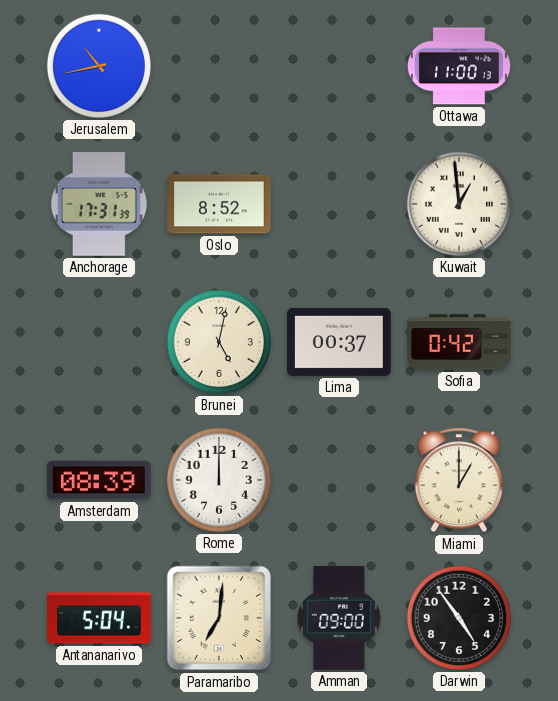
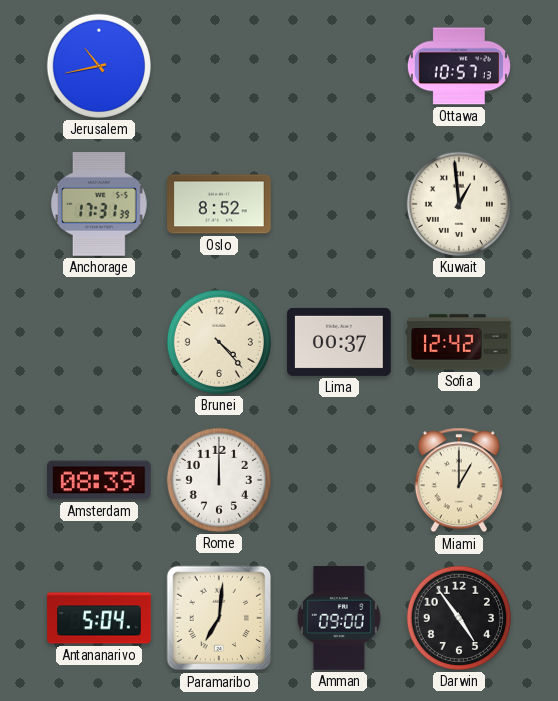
Ottawa: 11:00 -> 10:57 (459, 66)
Brunei: 5:02 -> 4:23 (219, 342)
Sofia: 0:42 -> 12:42 (459, 342)
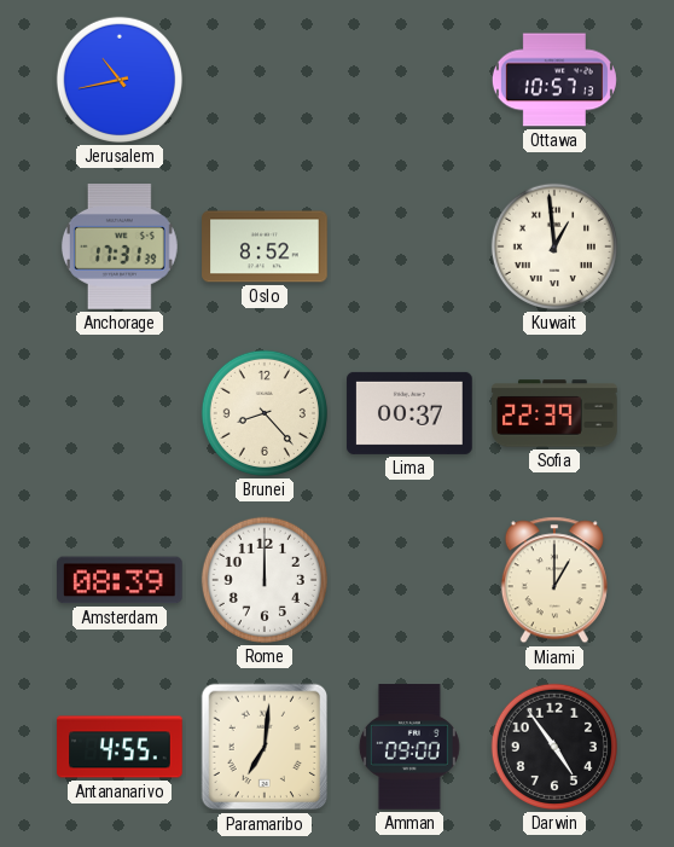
Brunei: 4:23 -> 8:23 (265, 413)
Sofia: 12:42 -> 22:39 (554, 413)
Antananarivo: 5:04 -> 4:55 (120, 747)
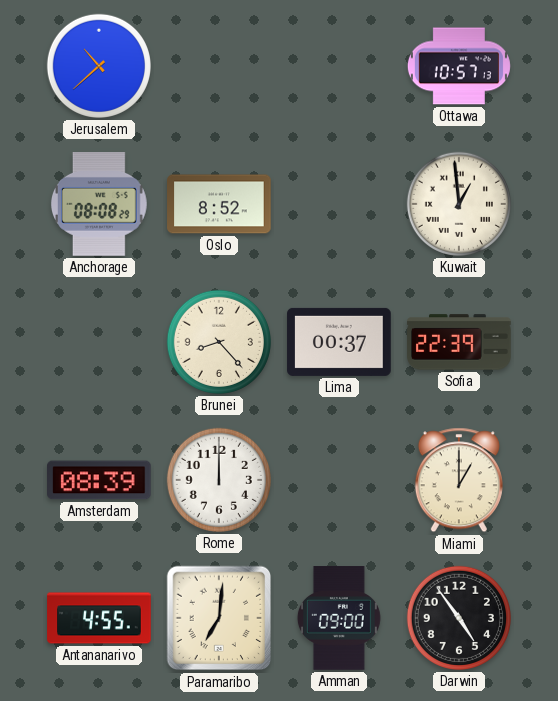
Jerusalem: 10:43 -> 10:38 (99, 66)
Anchorage: 17:31 -> 08:08 (99, 205)
